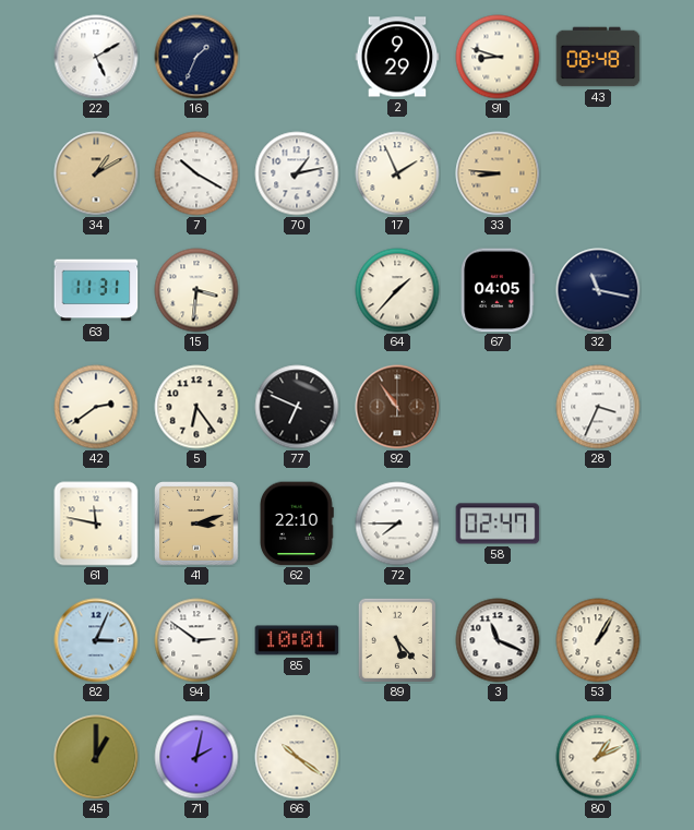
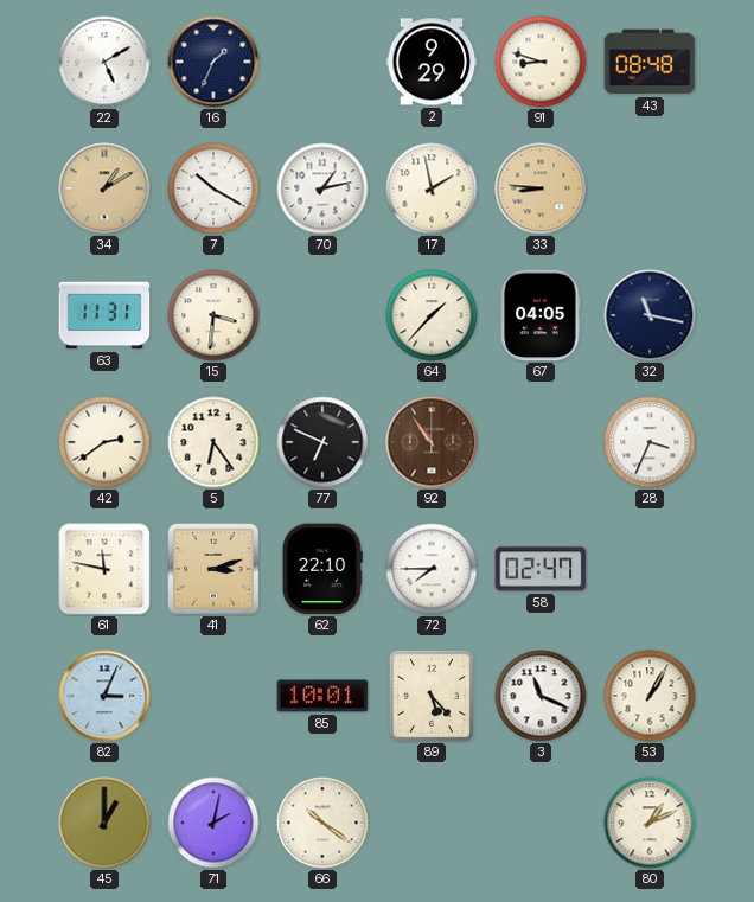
17: 1:56 -> 1:58 (432, 188)
94: 2:51 -> none (196, 640)
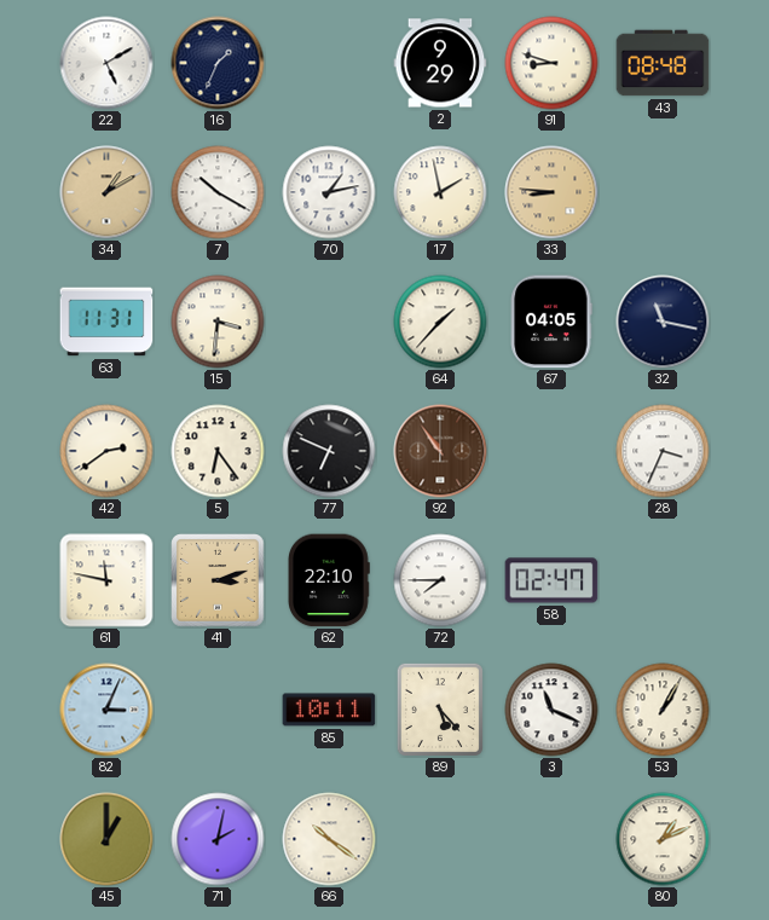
85: 10:01 -> 10:11 (329, 710)
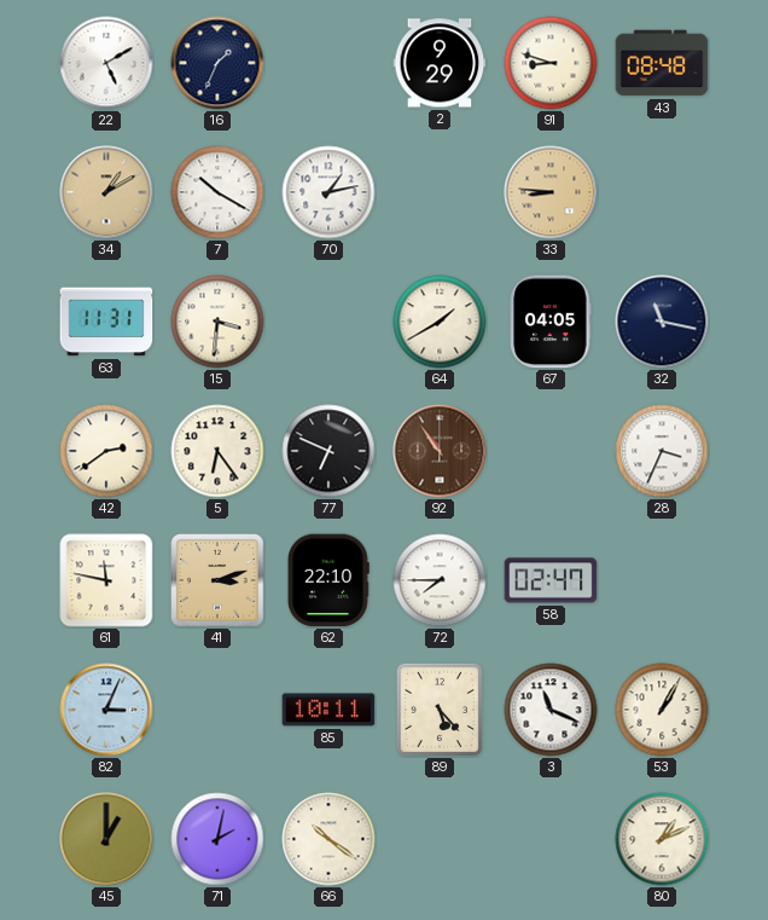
17: 1:58 -> none (440, 192)
64: 1:37 -> 1:40 (440, 322)
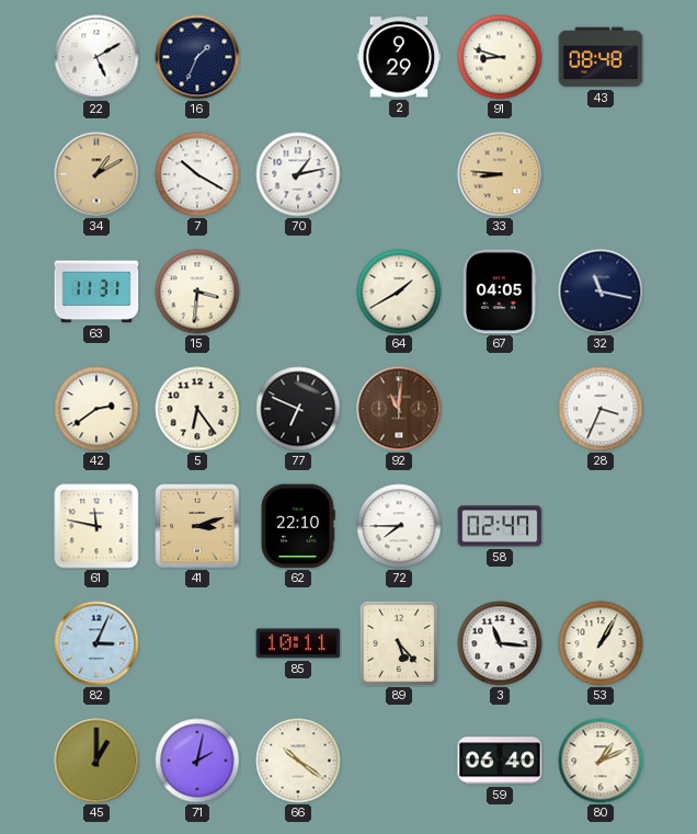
92: 10:54 -> 11:01 (399, 409)
3: 11:19 -> 11:16 (500, 643)
59: none -> 06:40 (500, 761)
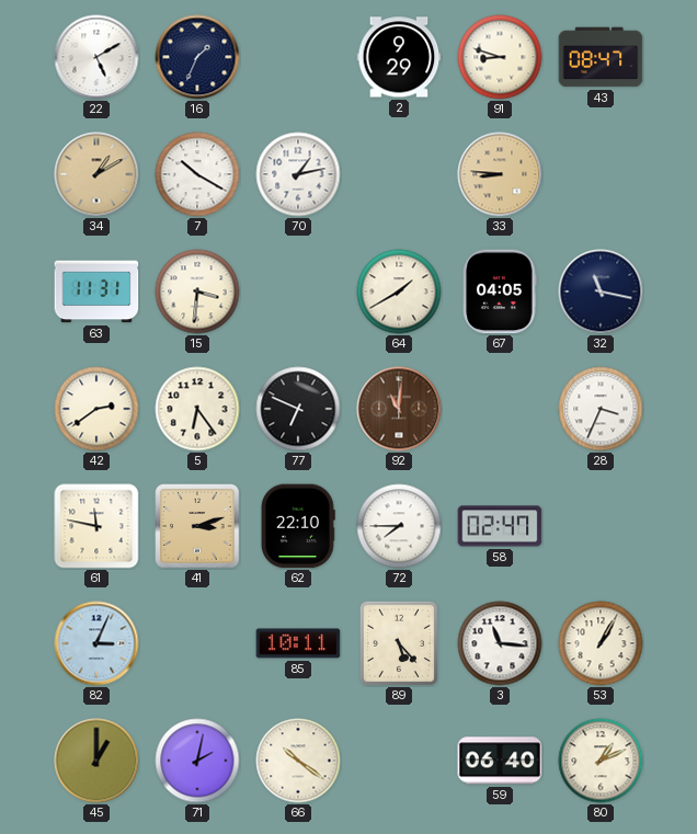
43: 08:48 -> 08:47 (601, 57)
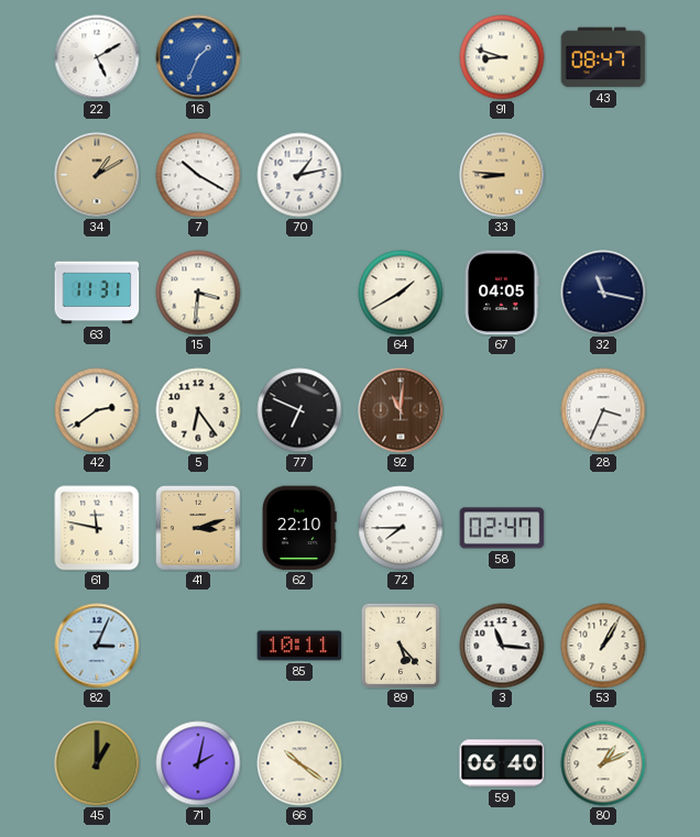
16 dial: navy -> blue (198, 57)
2: 9:29 -> none (399, 57)
